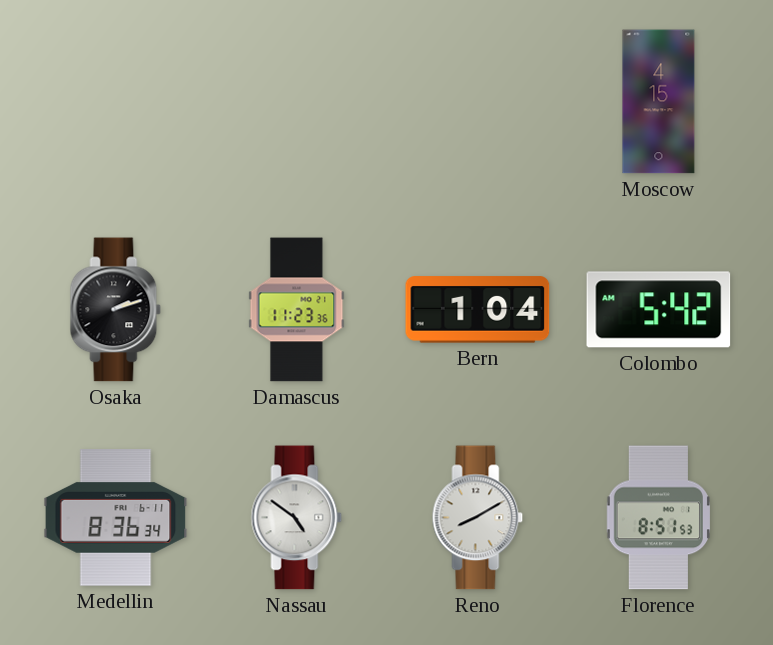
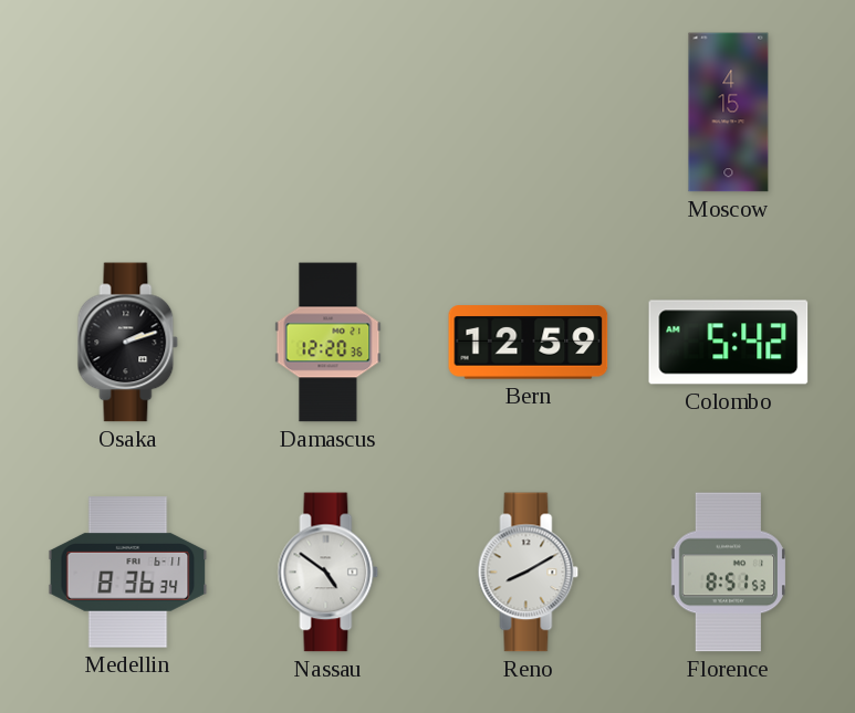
Damascus: 11:23 -> 12:20 (329, 343)
Bern: 1:04 -> 12:59 (529, 343)
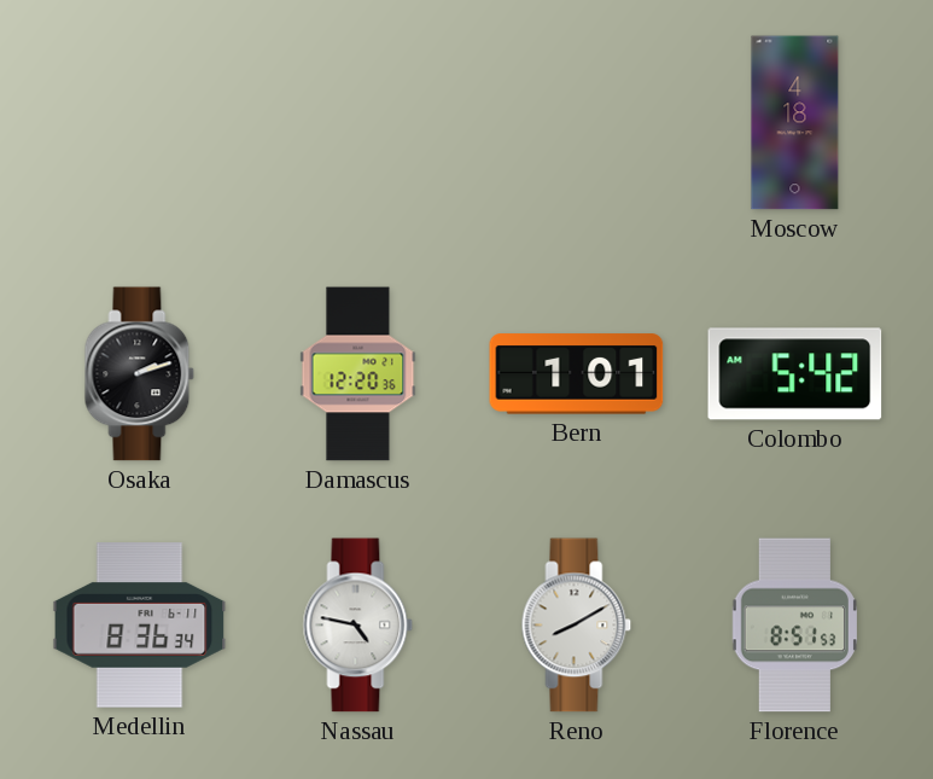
Moscow: 4:15 -> 4:18 (795, 123)
Bern: 12:59 -> 1:01 (577, 374)
Nassau: 4:51 -> 4:47 (358, 626)
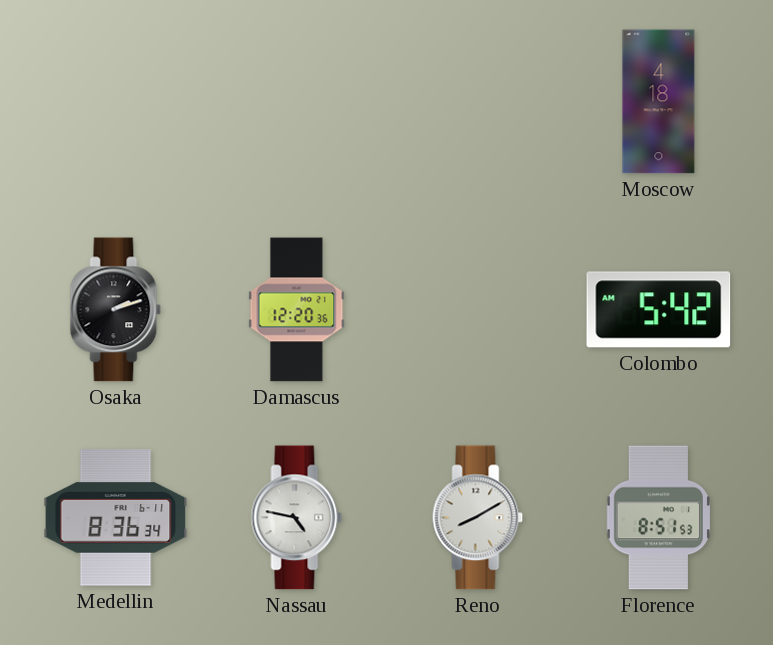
Bern: 1:01 -> none (577, 374)
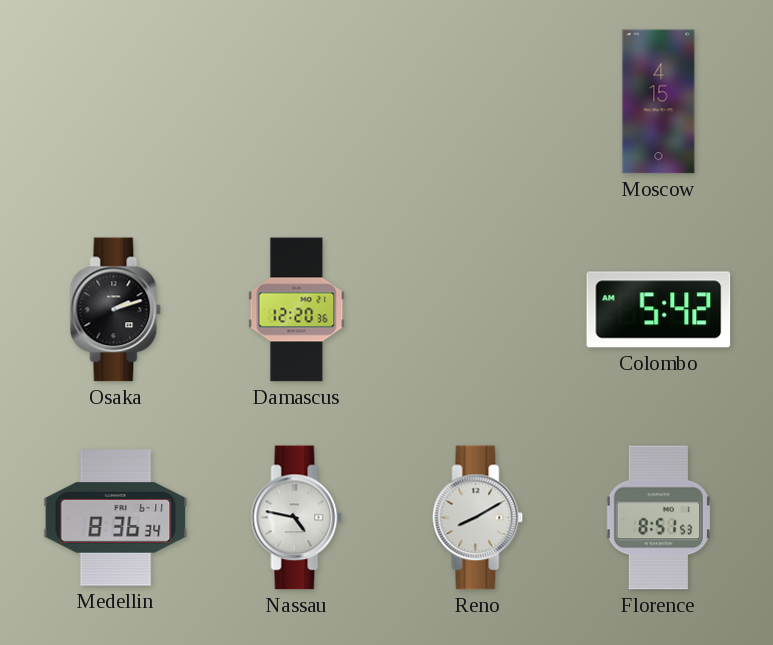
Moscow: 4:18 -> 4:15 (659, 102)
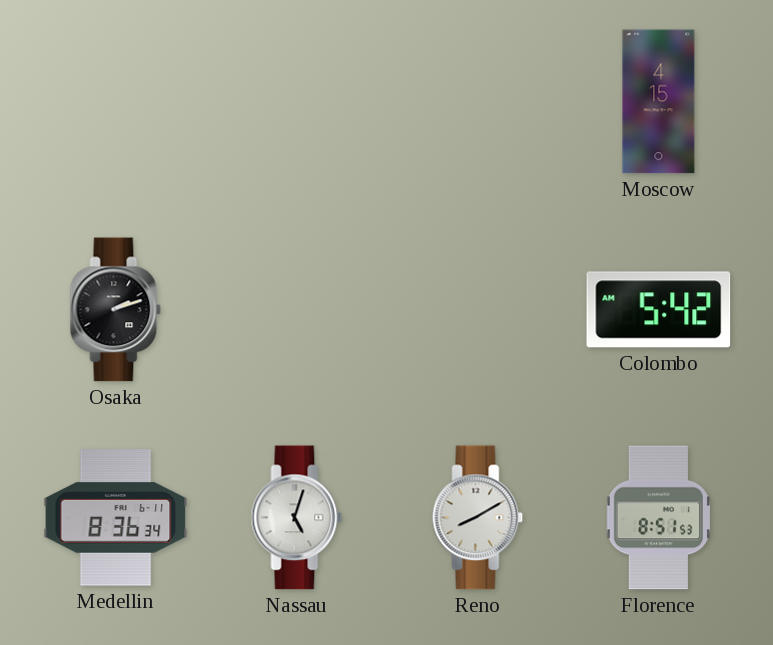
Damascus: 12:20 -> none (297, 310)
Nassau: 4:47 -> 5:03 (297, 518)
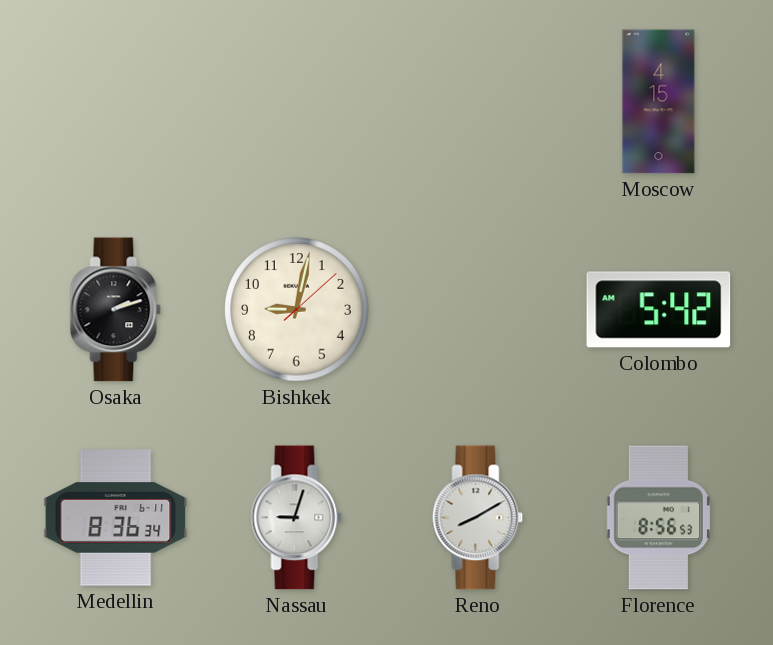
Bishkek: none -> 9:02 (297, 310)
Nassau: 5:03 -> 9:03 (297, 518)
Florence: 8:51 -> 8:56 (658, 518)
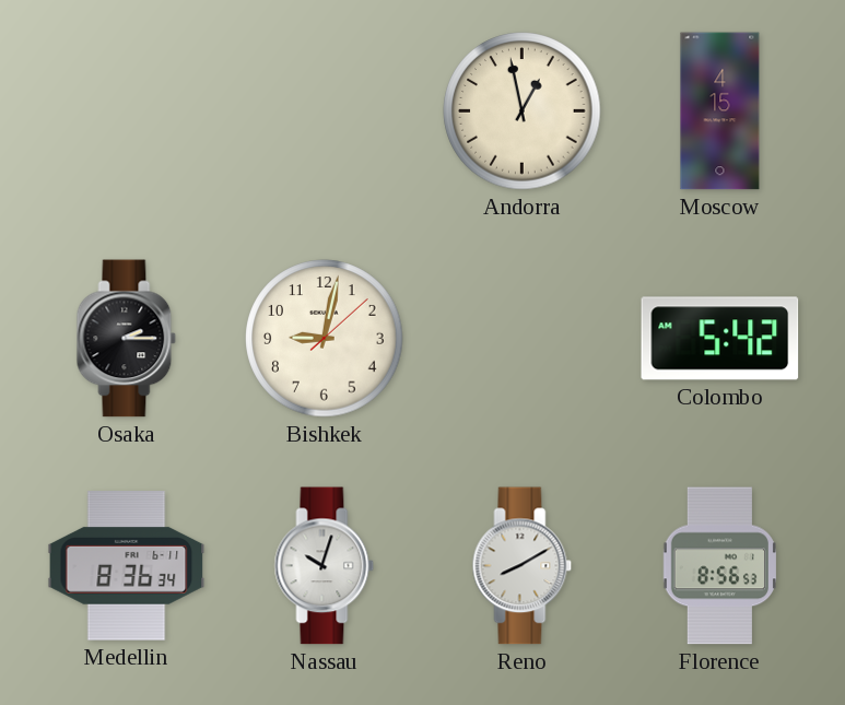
Andorra: none -> 12:58 (523, 111)
Osaka: 2:12 -> 2:15 (127, 339)
Nassau: 9:03 -> 10:03 (325, 566)
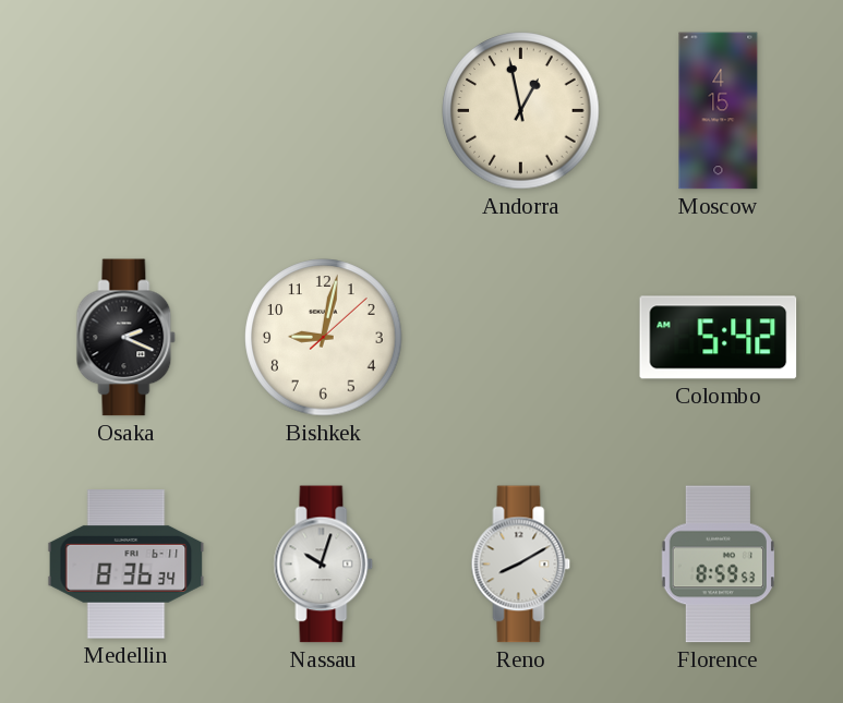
Osaka: 2:15 -> 2:19 (127, 338)
Florence: 8:56 -> 8:59 (718, 565)
